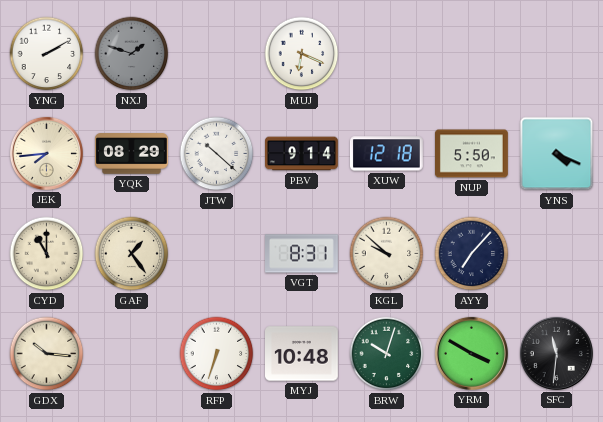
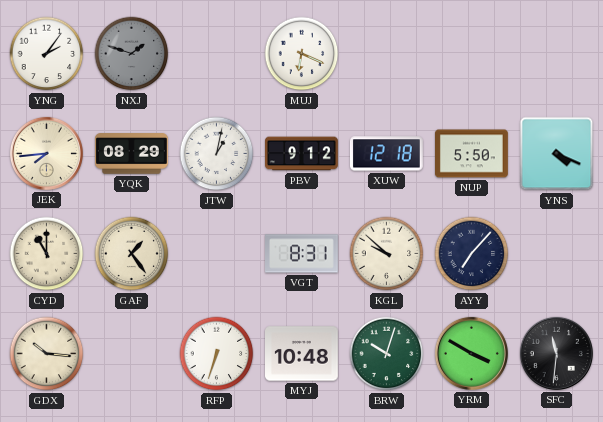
YNG: 2:10 -> 2:06 (47, 54)
JTW: 10:22 -> 1:02 (217, 154)
PBV: 9:14 -> 9:12 (302, 154)
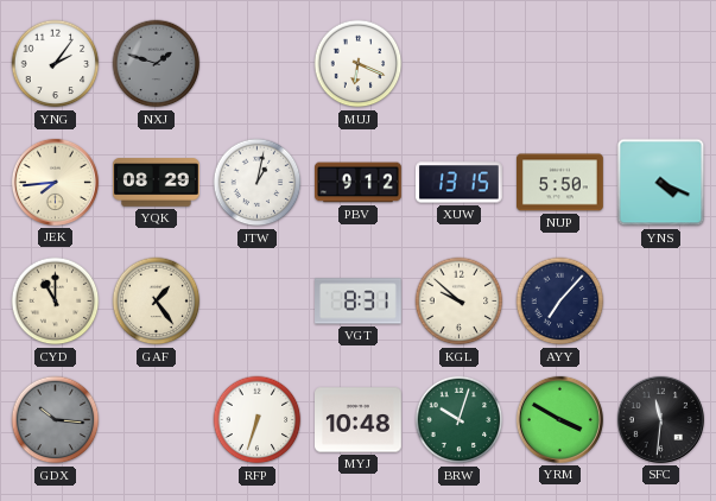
XUW: 12:18 -> 13:15 (458, 183)
GDX dial: cream -> grey (56, 420)
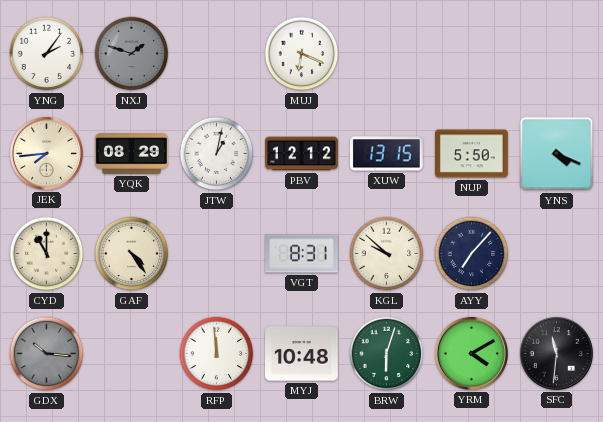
PBV: 9:12 -> 12:12 (302, 154)
GAF: 1:24 -> 4:24 (132, 254)
RFP: 6:33 -> 11:59 (217, 354)
BRW: 10:03 -> 6:03 (387, 354)
YRM: 3:50 -> 4:10 (471, 353)
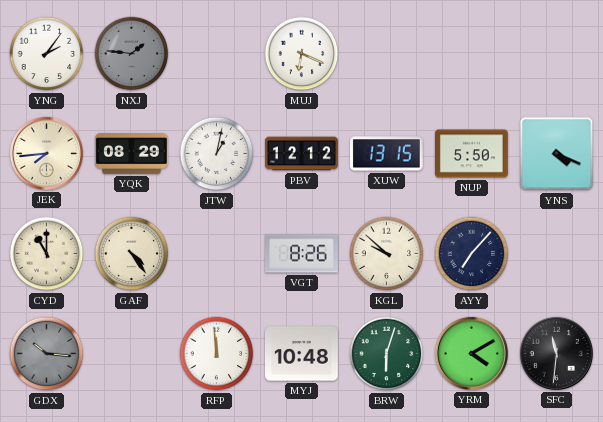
NXJ: 1:48 -> 1:46 (132, 54)
VGT: 8:31 -> 8:26 (302, 254)
